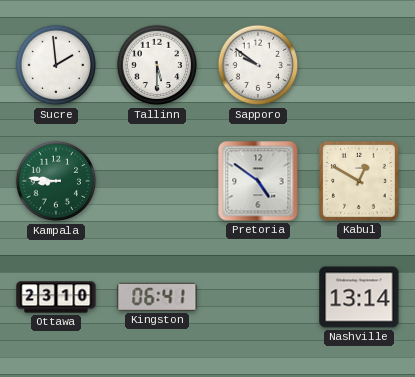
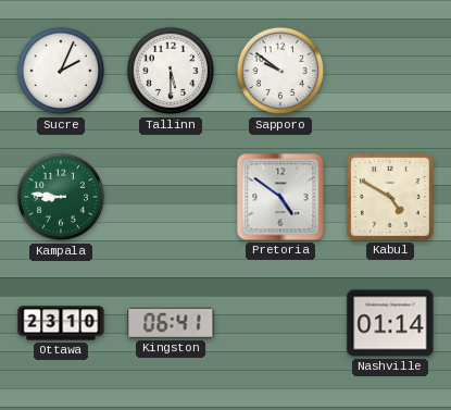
Sucre: 1:59 -> 2:04 (61, 71)
Kabul: 12:50 -> 4:50 (391, 198)
Nashville: 13:14 -> 01:14 (390, 323)
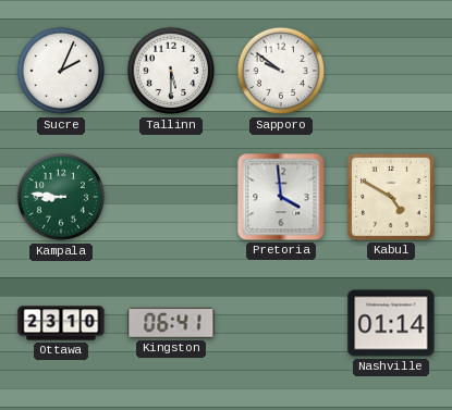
Pretoria: 4:51 -> 3:59 (281, 197)
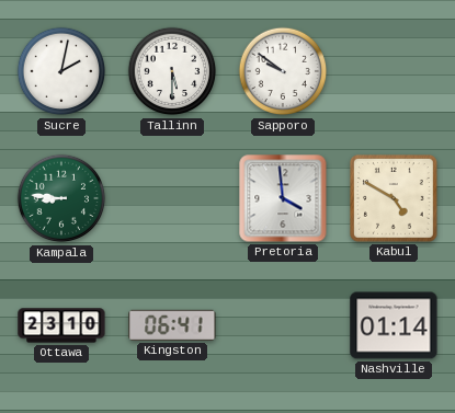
Sucre: 2:04 -> 2:02 (61, 71)
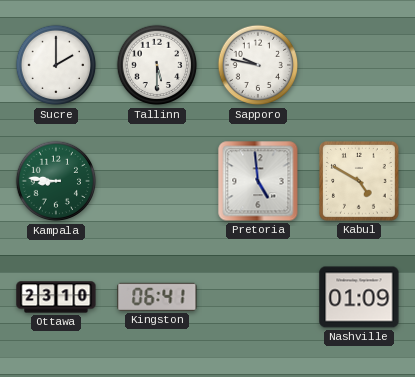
Sucre: 2:02 -> 2:00 (56, 65)
Sapporo: 9:51 -> 9:47 (258, 65)
Pretoria: 3:59 -> 4:59 (258, 181)
Nashville: 01:14 -> 01:09 (359, 297)
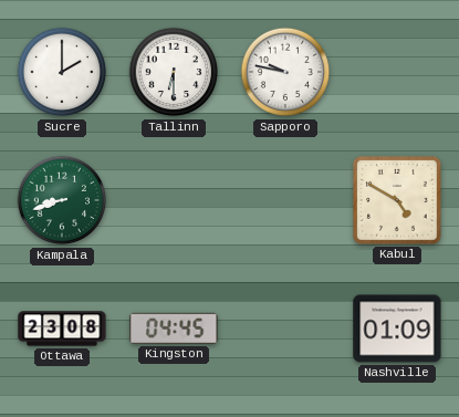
Tallinn: 5:30 -> 6:30 (174, 72)
Kampala: 8:46 -> 8:42 (62, 200)
Pretoria: 4:59 -> none (258, 181)
Ottawa: 23:10 -> 23:08 (62, 329)
Kingston: 06:41 -> 04:45 (174, 329)
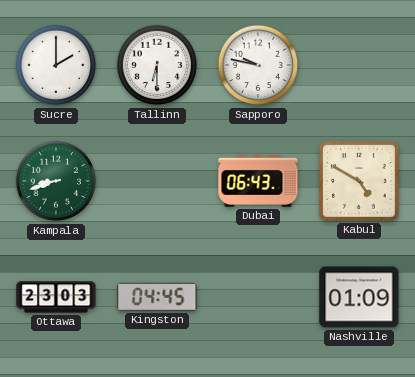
Dubai: none -> 06:43 (258, 181)
Ottawa: 23:08 -> 23:03 (56, 297)
